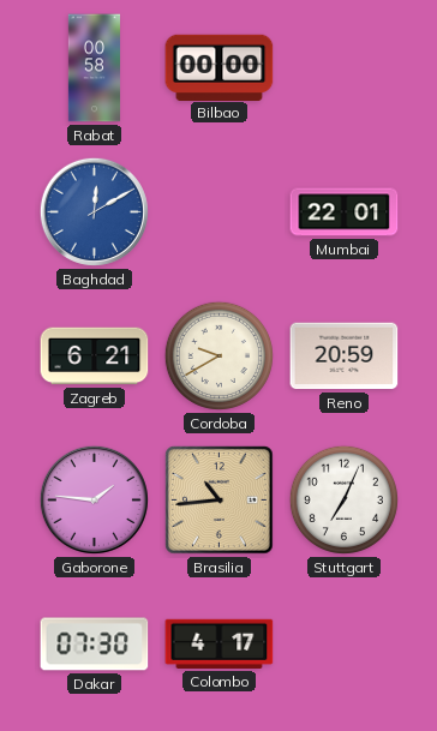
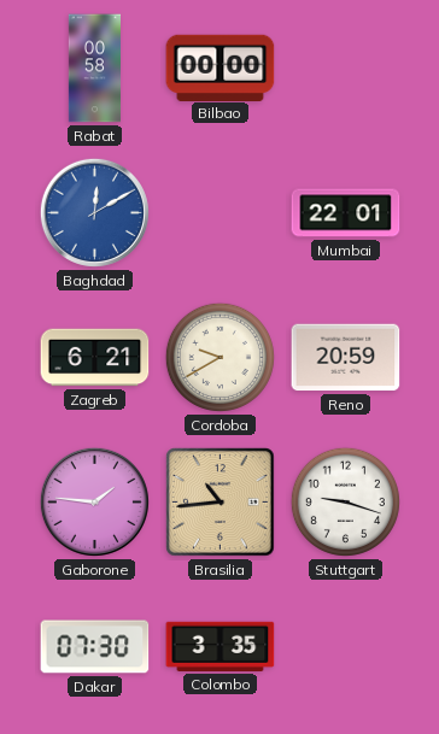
Stuttgart: 7:04 -> 9:18 (345, 501)
Colombo: 4:17 -> 3:35 (221, 646)
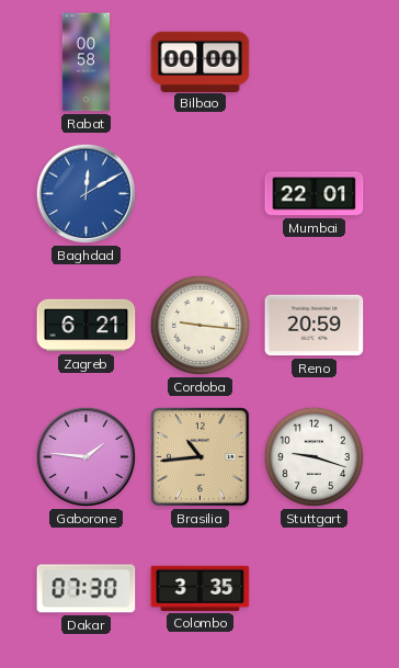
Cordoba: 9:40 -> 9:16 (200, 325)
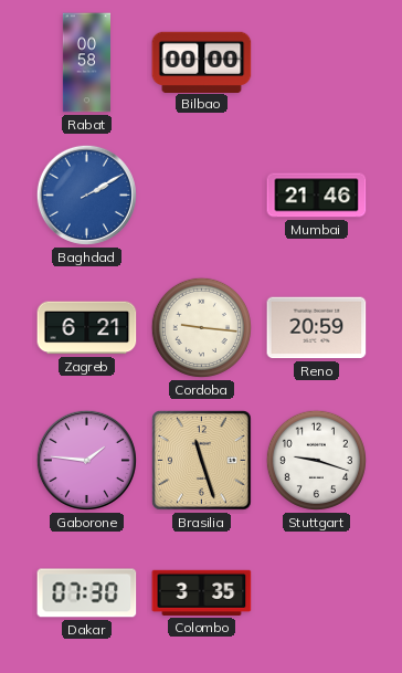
Baghdad: 12:10 -> 2:10 (86, 194)
Mumbai: 22:01 -> 21:46 (317, 196)
Brasilia: 10:44 -> 11:27 (202, 461)
